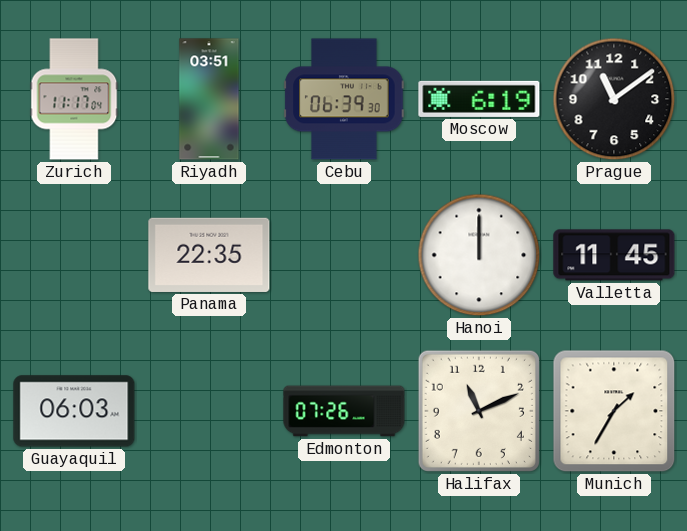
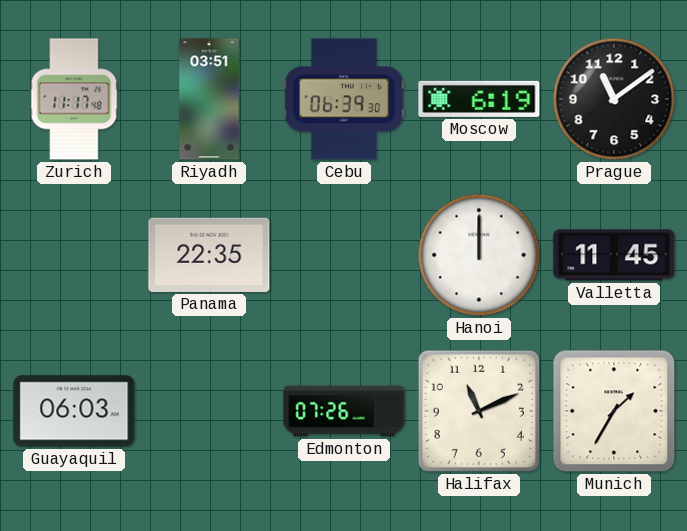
Zurich: 11:17:04 -> 11:17:48 (74, 99)
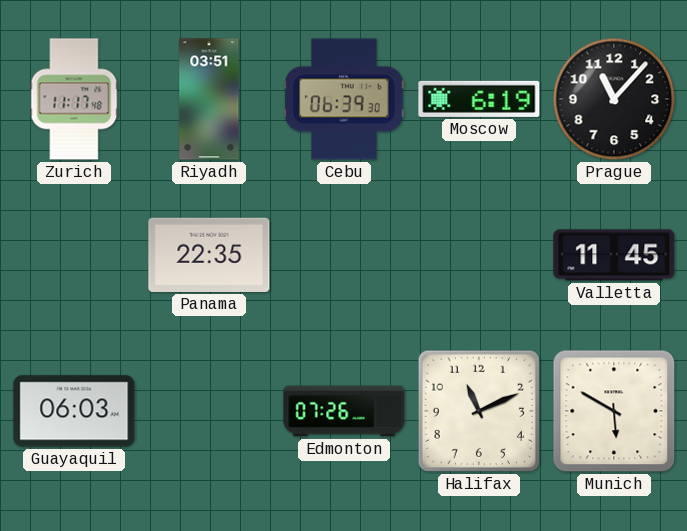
Prague: 11:09 -> 11:07 (614, 99)
Hanoi: 12:00 -> none (479, 255)
Munich: 1:35 -> 5:50 (614, 411)
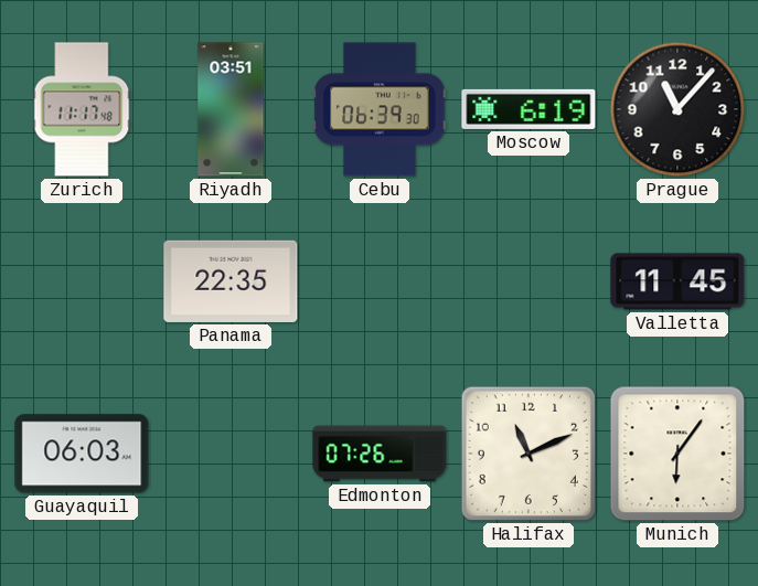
Munich: 5:50 -> 6:06 (677, 454)
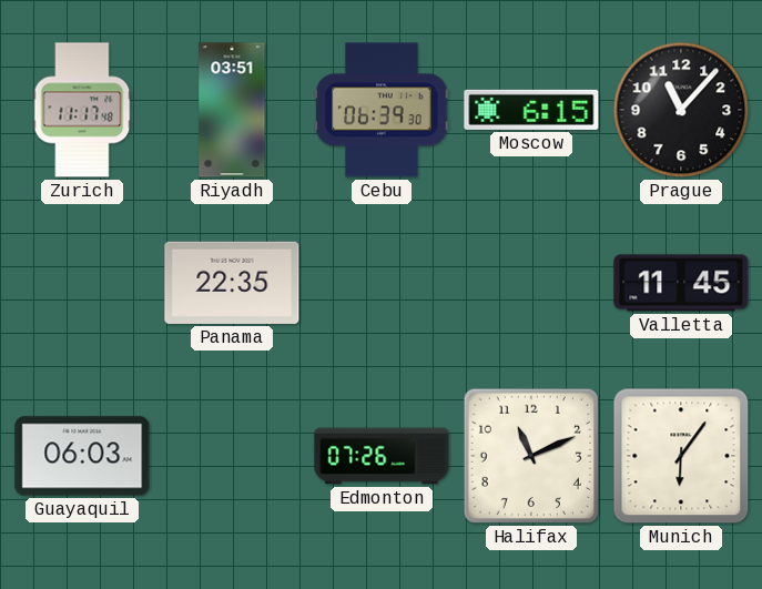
Moscow: 6:19 -> 6:15 (531, 110)
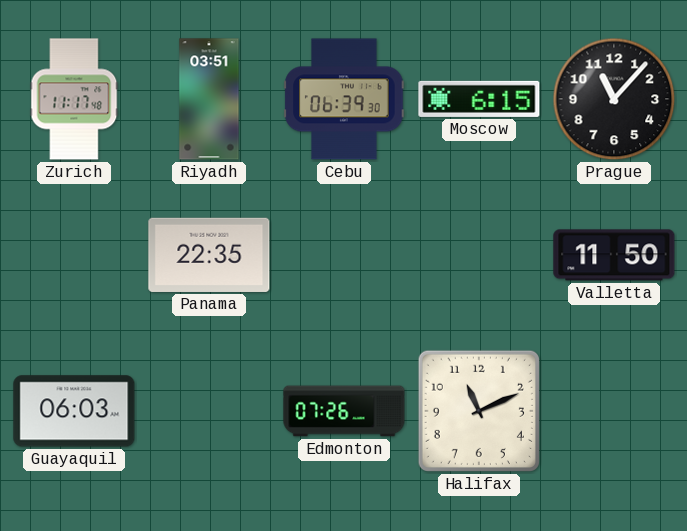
Valletta: 11:45 -> 11:50 (614, 255)
Munich: 6:06 -> none (681, 456)
